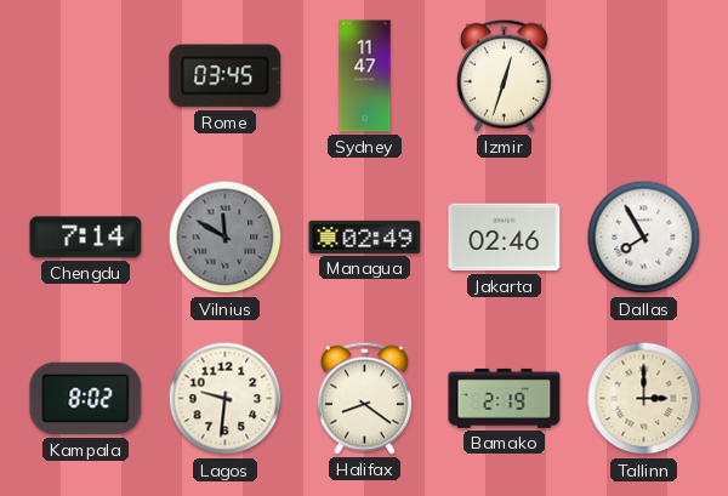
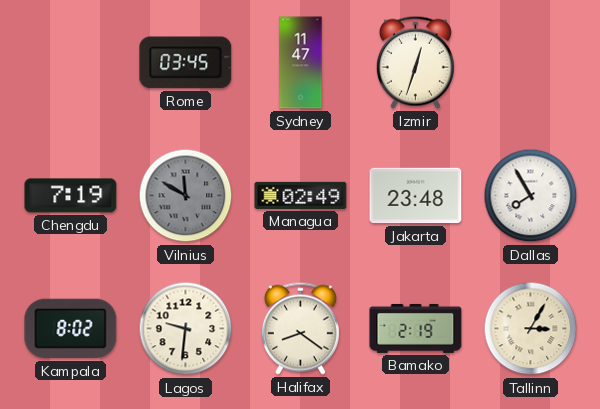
Chengdu: 7:14 -> 7:19 (71, 196)
Jakarta: 02:46 -> 23:48 (416, 196)
Tallinn: 3:00 -> 3:05 (531, 329)
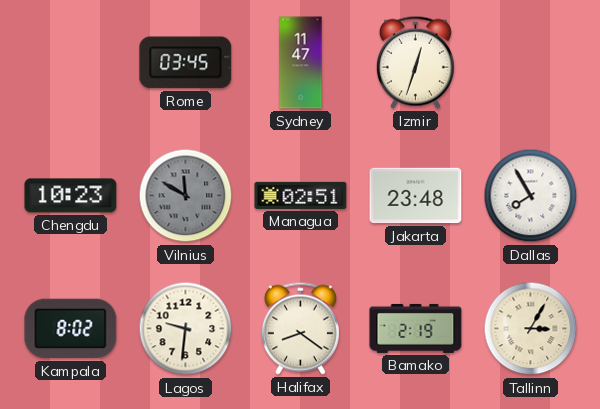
Chengdu: 7:19 -> 10:23 (71, 196)
Managua: 02:49 -> 02:51 (301, 195)
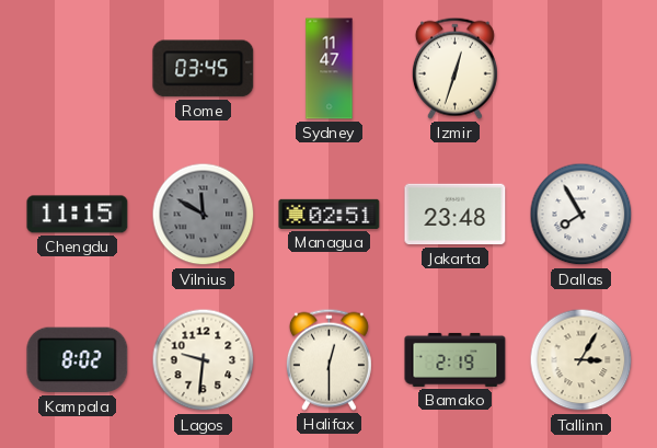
Chengdu: 10:23 -> 11:15 (78, 215)
Halifax: 8:21 -> 12:30 (328, 359)
